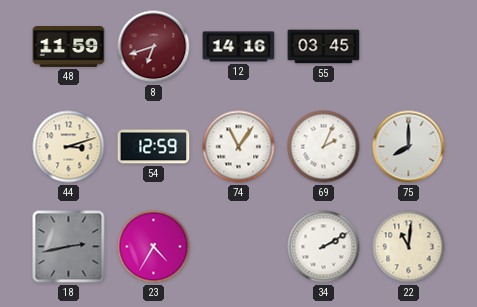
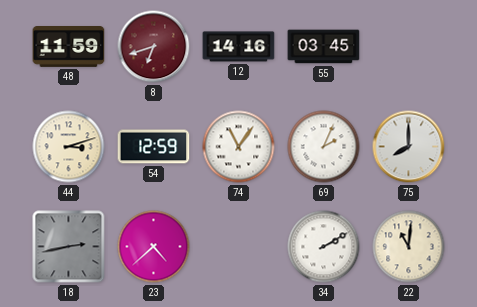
23: 4:35 -> 4:38 (154, 247)
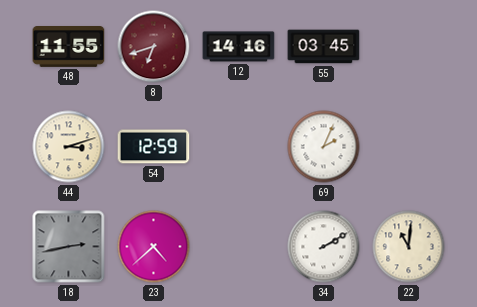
48: 11:59 -> 11:55 (69, 47)
74: 11:06 -> none (239, 147)
75: 8:00 -> none (409, 147)
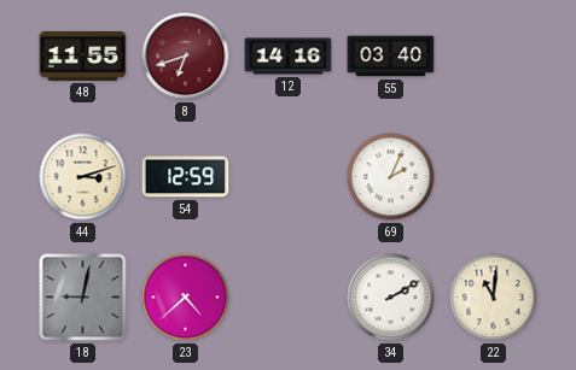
55: 03:45 -> 03:40 (391, 57)
18: 2:43 -> 9:02 (83, 298)
